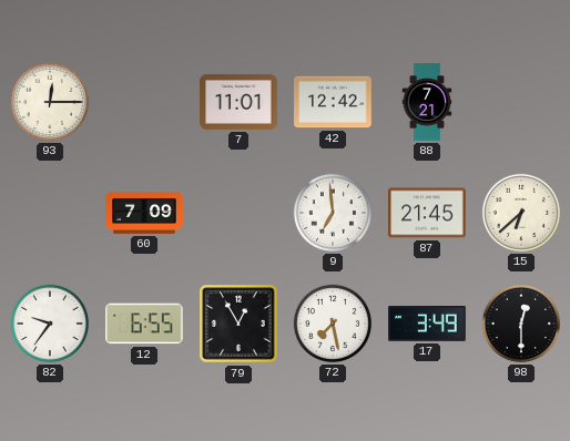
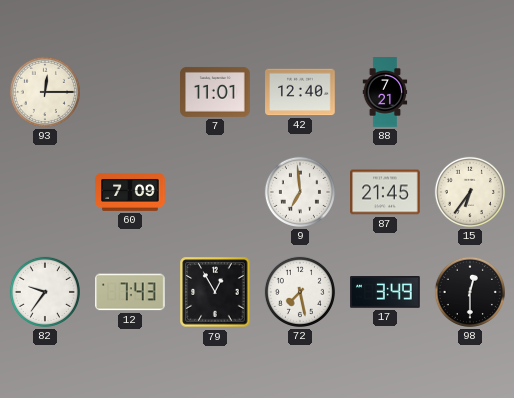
42: 12:42 -> 12:40 (300, 92)
15: 6:38 -> 6:36 (470, 192)
12: 6:55 -> 7:43 (131, 292)
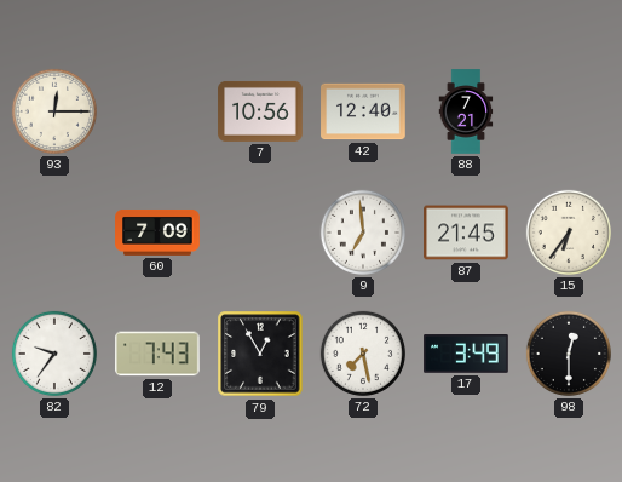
7: 11:01 -> 10:56 (260, 111)
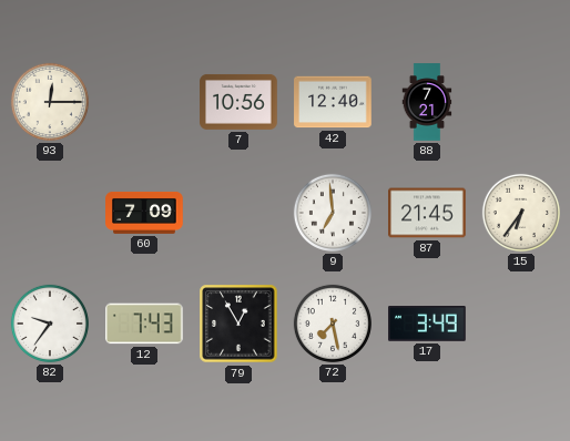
98: 12:30 -> none (569, 354)
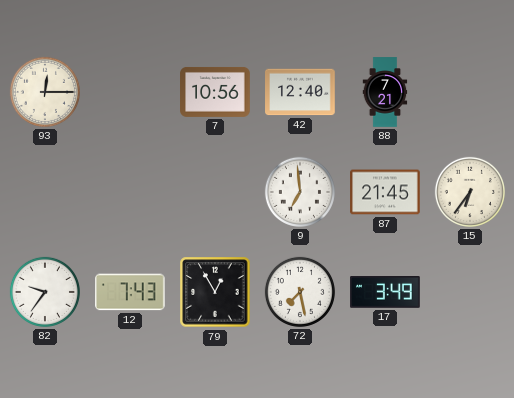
60: 7:09 -> none (144, 213)
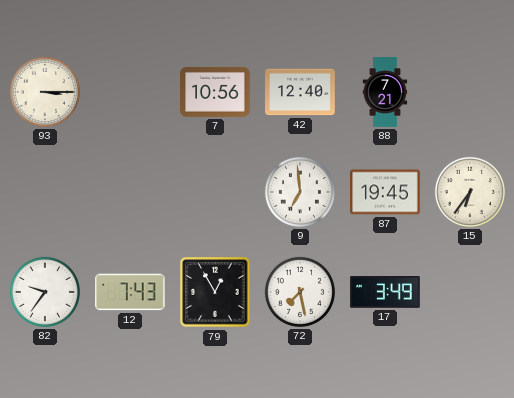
93: 12:15 -> 3:15 (45, 92)
87: 21:45 -> 19:45 (385, 192)
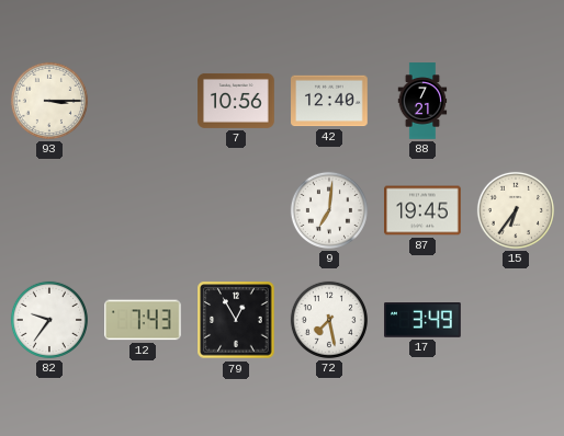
9: 6:59 -> 7:01 (329, 210)
